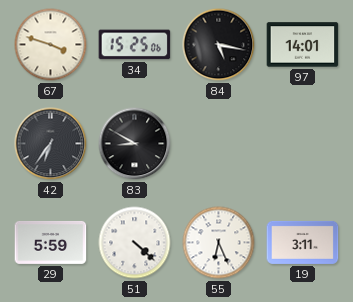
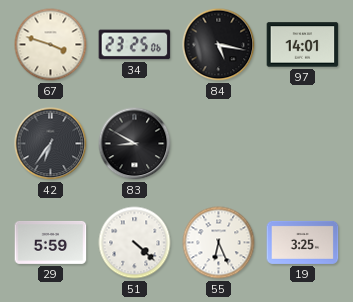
34: 15:25 -> 23:25 (135, 45)
19: 3:11 -> 3:25 (303, 242)
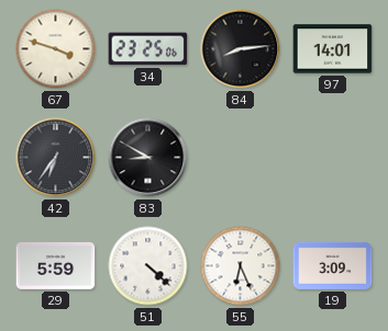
84: 5:17 -> 8:14 (241, 49)
19: 3:25 -> 3:09 (333, 265)
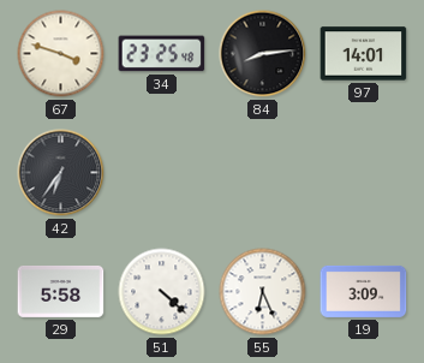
34: 23:25:06 -> 23:25:48 (162, 54)
83: 8:50 -> none (148, 158)
29: 5:59 -> 5:58 (61, 291)
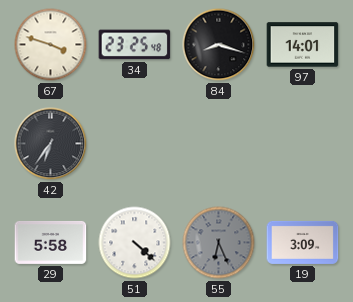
84: 8:14 -> 8:18 (219, 45)
55 dial: white -> grey (219, 243)
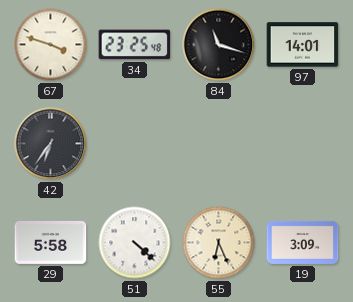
84: 8:18 -> 11:18 (219, 45)
55 dial: grey -> cream (219, 243)
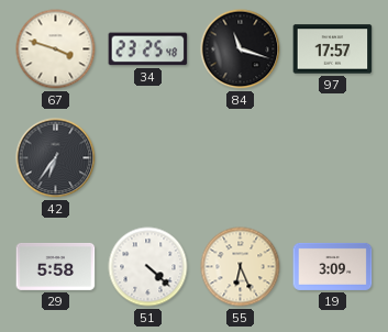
97: 14:01 -> 17:57 (333, 49)
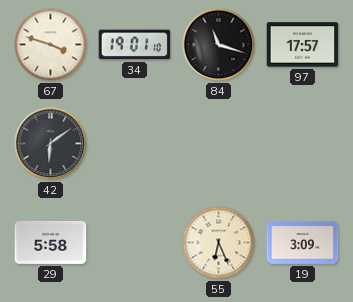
34: 23:25 -> 19:01 (135, 45)
42: 6:36 -> 6:09 (51, 144)
51: 4:22 -> none (148, 267)
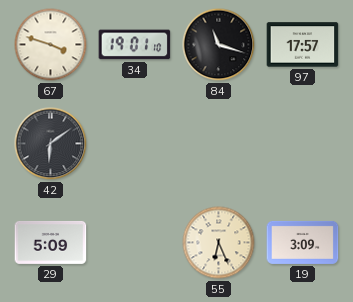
29: 5:58 -> 5:09 (51, 242)
